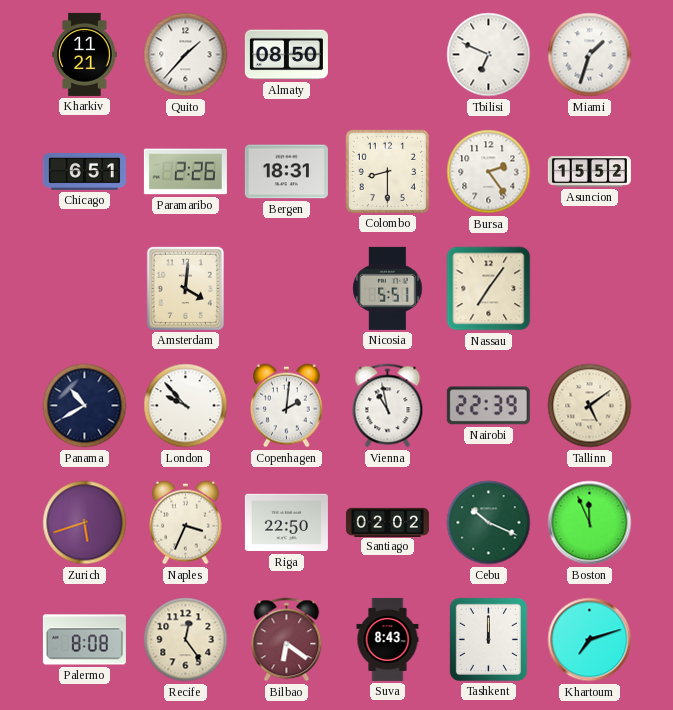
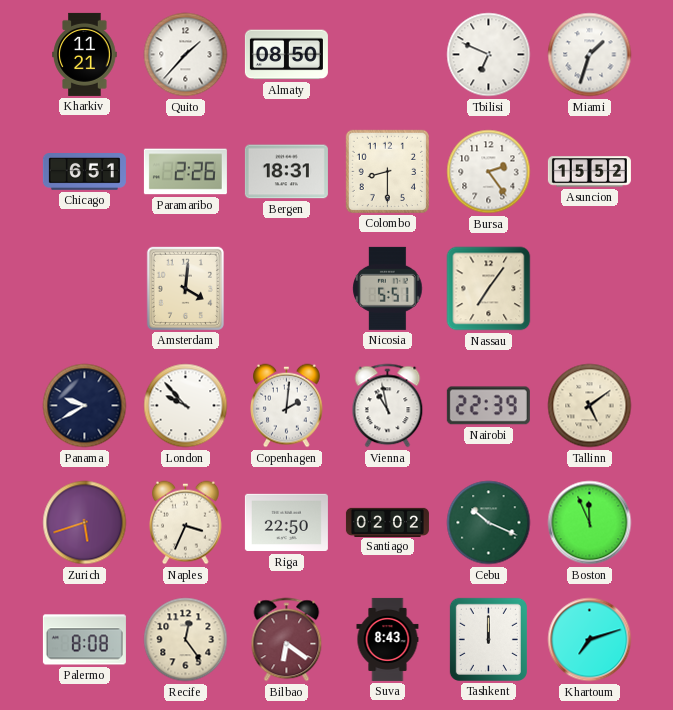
Panama: 10:40 -> 9:40 (85, 406)
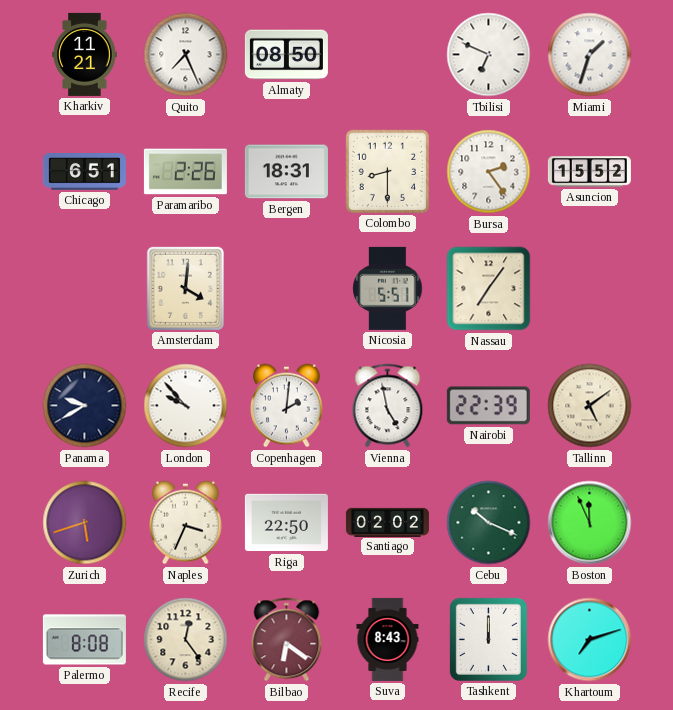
Quito: 1:37 -> 7:26 (186, 55)
Vienna: 10:58 -> 4:58 (388, 406)
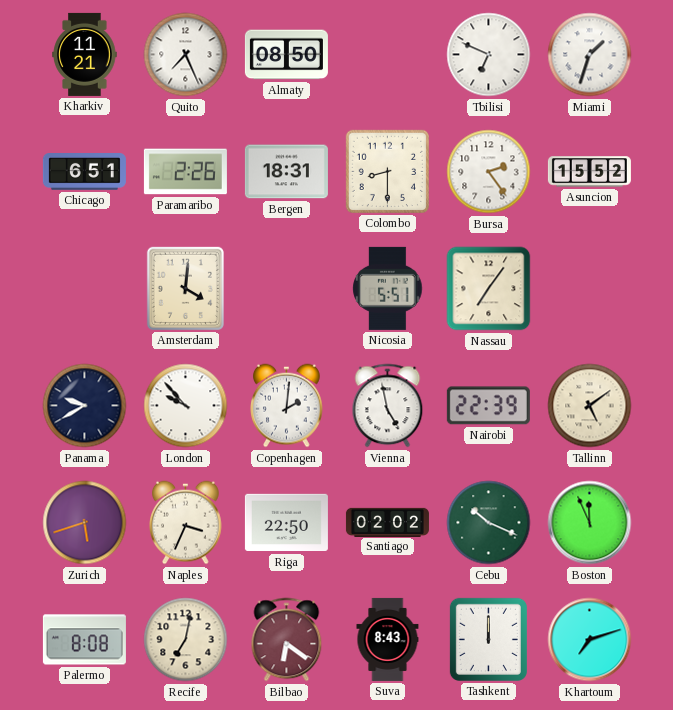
Recife: 12:24 -> 7:02 (186, 640)
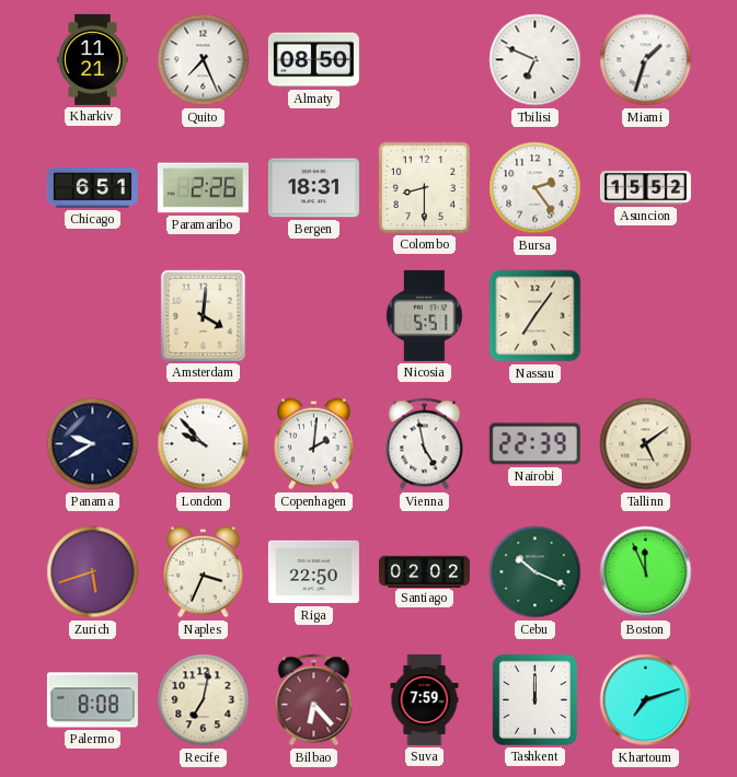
Bilbao: 6:21 -> 6:23 (314, 700)
Suva: 8:43 -> 7:59 (425, 699)
